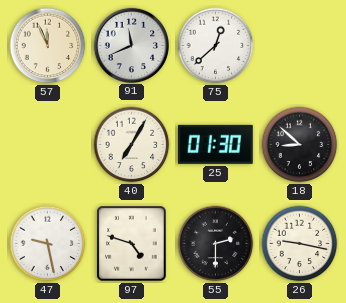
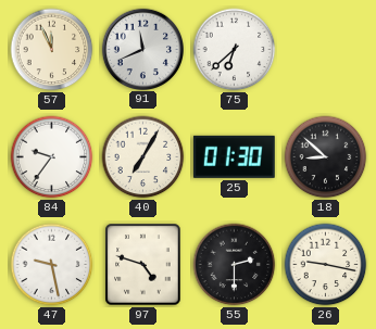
75: 12:38 -> 6:38 (235, 50)
84: none -> 9:36 (52, 157)
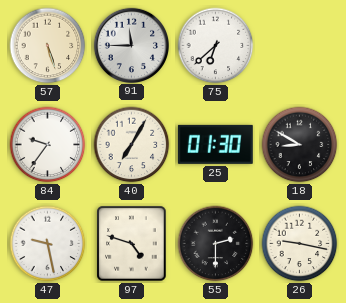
57: 11:56 -> 5:27 (48, 46)
91: 11:41 -> 11:45 (131, 45)
18: 8:52 -> 8:50 (300, 145)
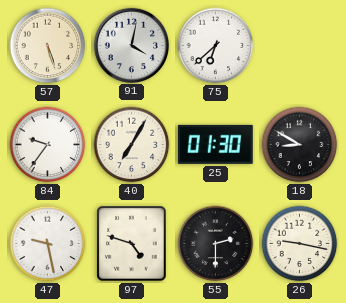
91: 11:45 -> 4:02 (131, 45)
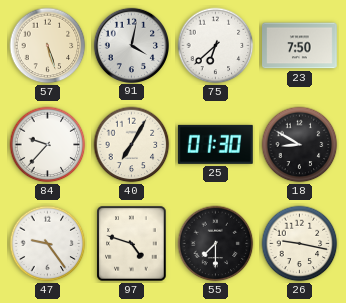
23: none -> 7:50 (300, 46)
84: 9:36 -> 9:37 (48, 145)
47: 9:28 -> 9:24 (48, 244)
55: 2:30 -> 7:30 (216, 244)
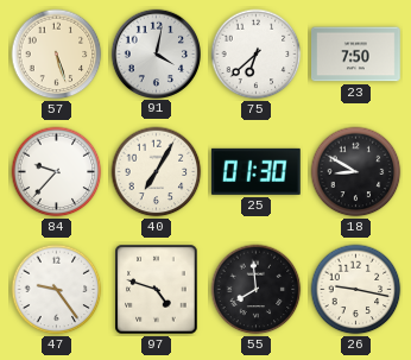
55: 7:30 -> 7:59 (257, 290)
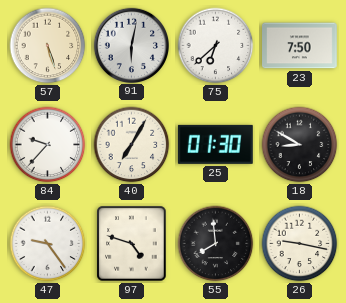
91: 4:02 -> 6:02 (131, 45)
